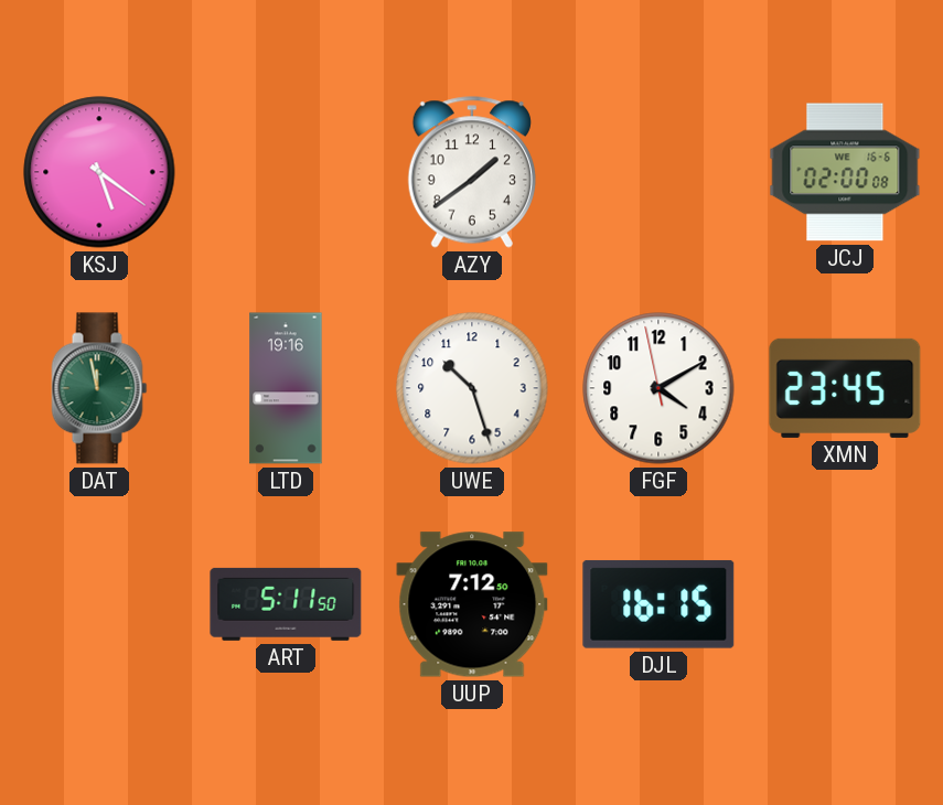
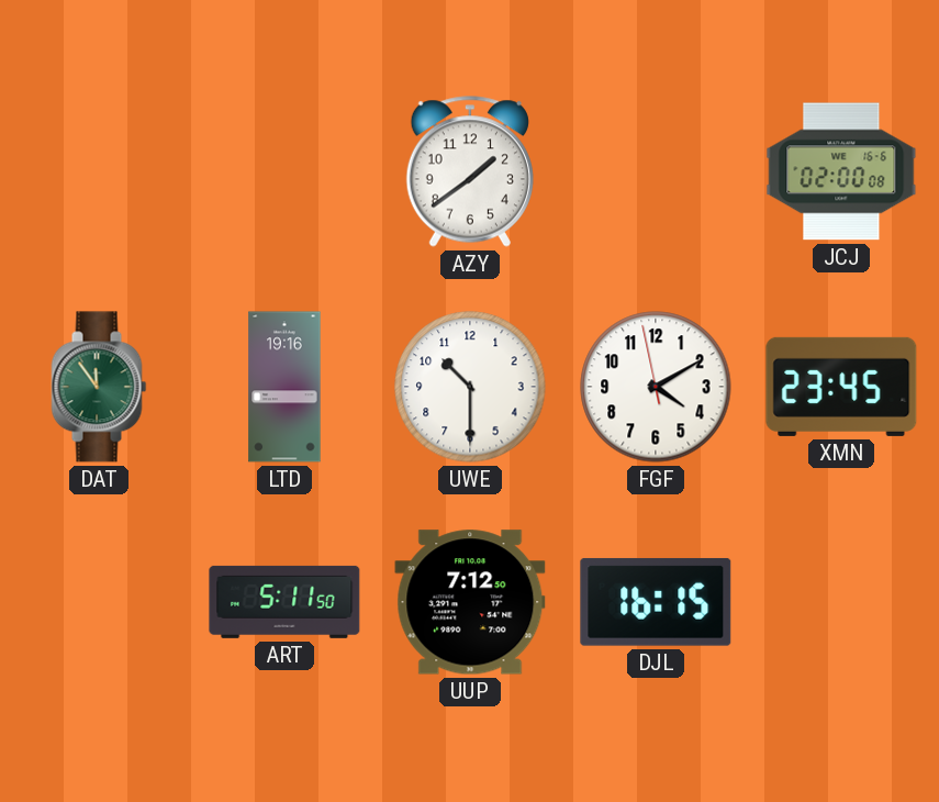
KSJ: 5:21 -> none (99, 172)
DAT: 11:58 -> 11:54 (99, 387)
UWE: 10:27 -> 10:30 (470, 387)
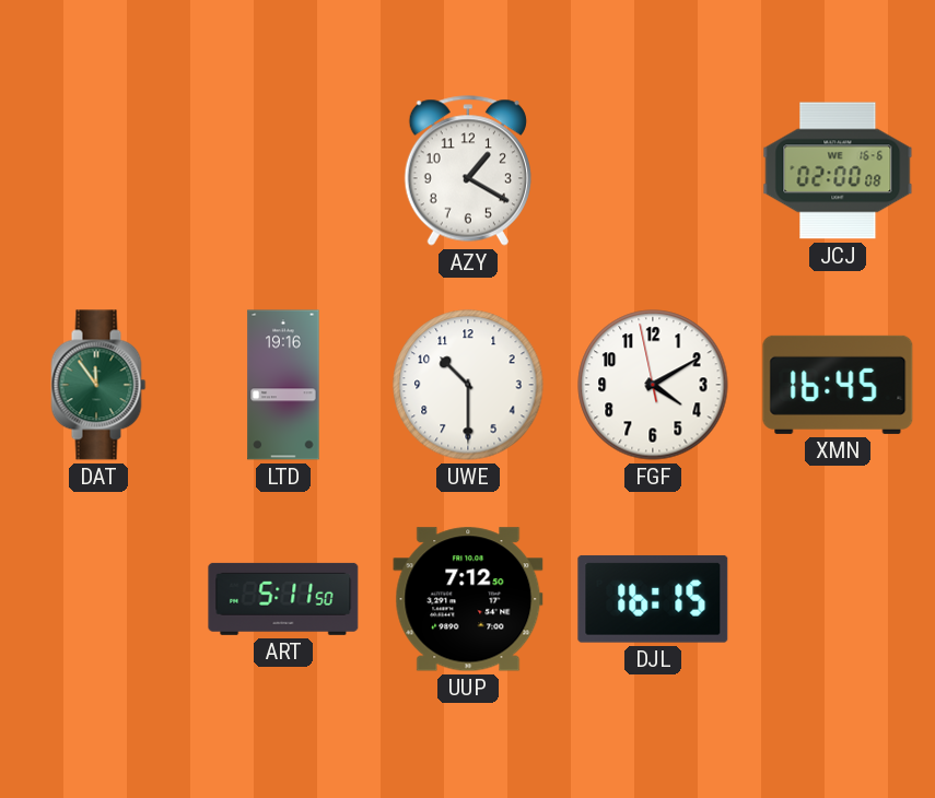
AZY: 1:39 -> 1:20 (468, 171)
XMN: 23:45 -> 16:45 (838, 385)
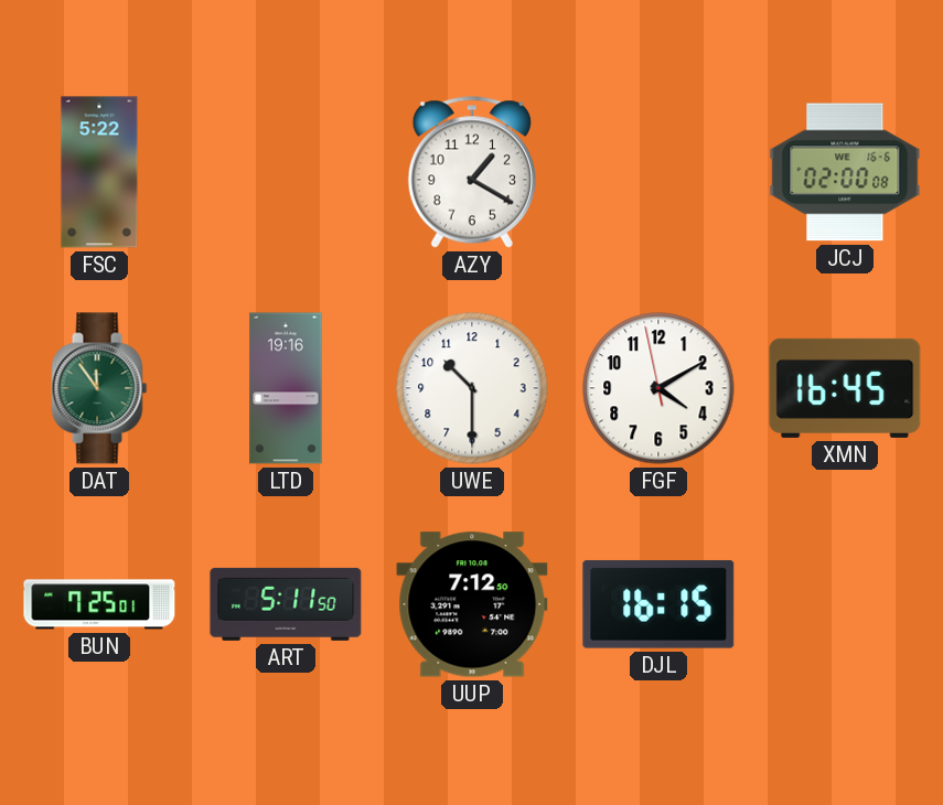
FSC: none -> 5:22 (99, 172)
BUN: none -> 7:25 (99, 604)
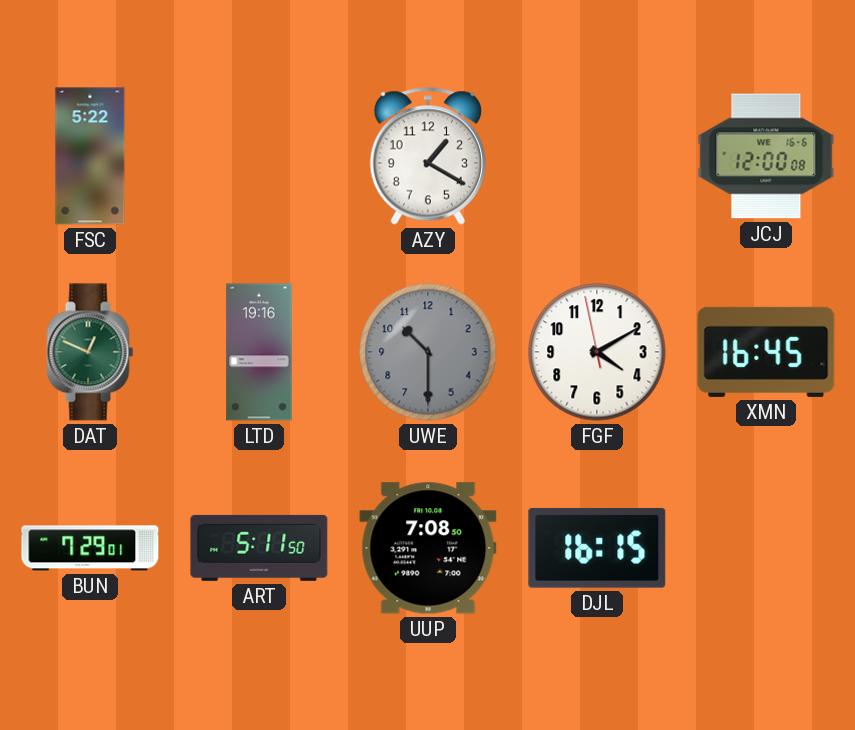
JCJ: 02:00 -> 12:00 (766, 156)
DAT: 11:54 -> 12:49 (90, 352)
UWE dial: white -> grey (428, 352)
BUN: 7:25 -> 7:29 (90, 548)
UUP: 7:12 -> 7:08 (428, 548)
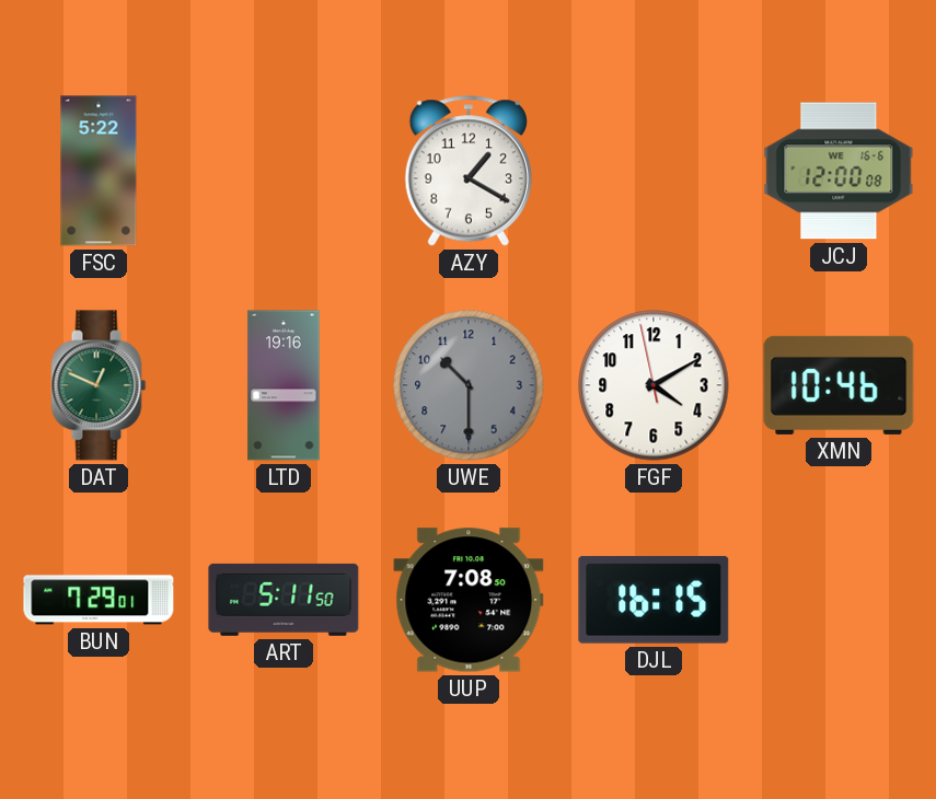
XMN: 16:45 -> 10:46 (839, 385)
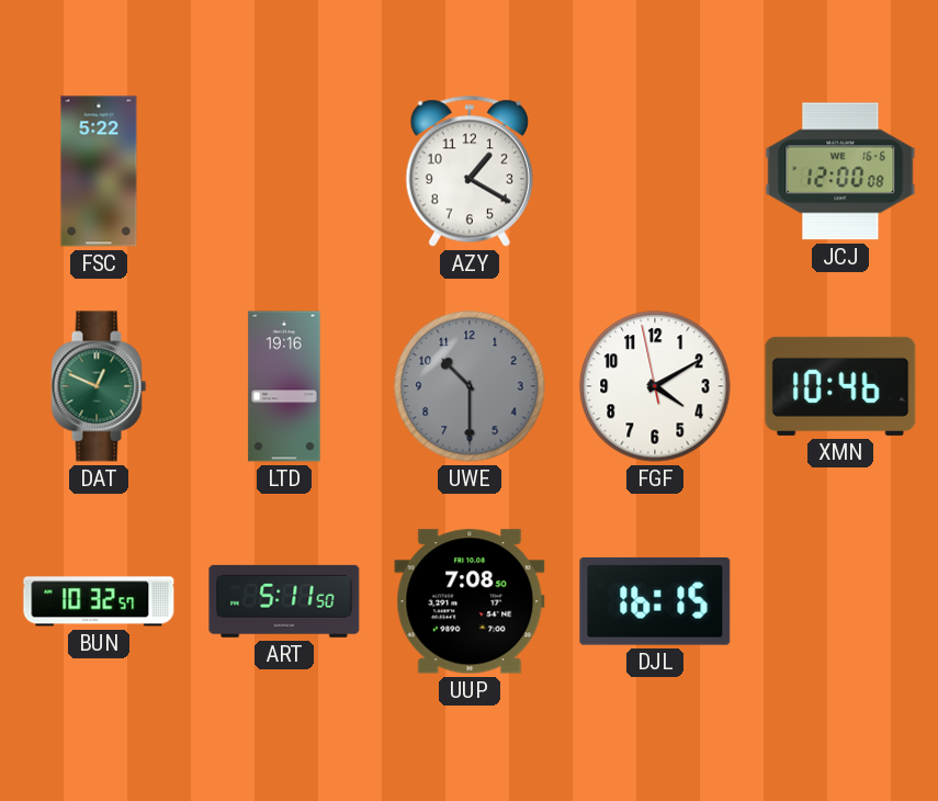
BUN: 7:29 -> 10:32 (99, 601)
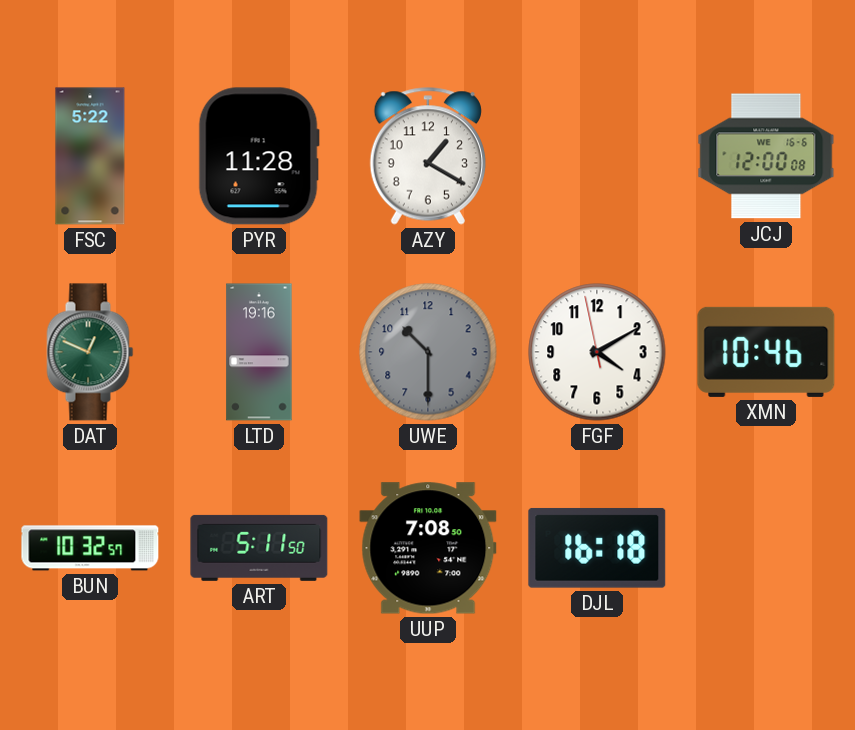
PYR: none -> 11:28 (259, 156)
DJL: 16:15 -> 16:18 (597, 548)
